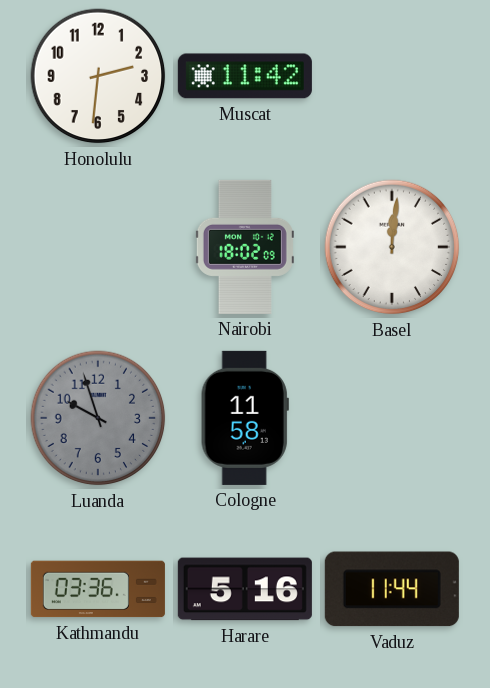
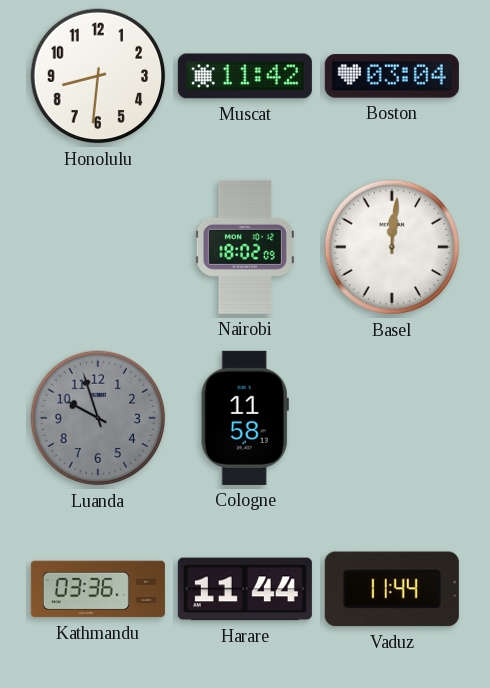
Honolulu: 2:31 -> 8:31 (98, 76)
Boston: none -> 03:04 (392, 76)
Harare: 5:16 -> 11:44 (245, 589)
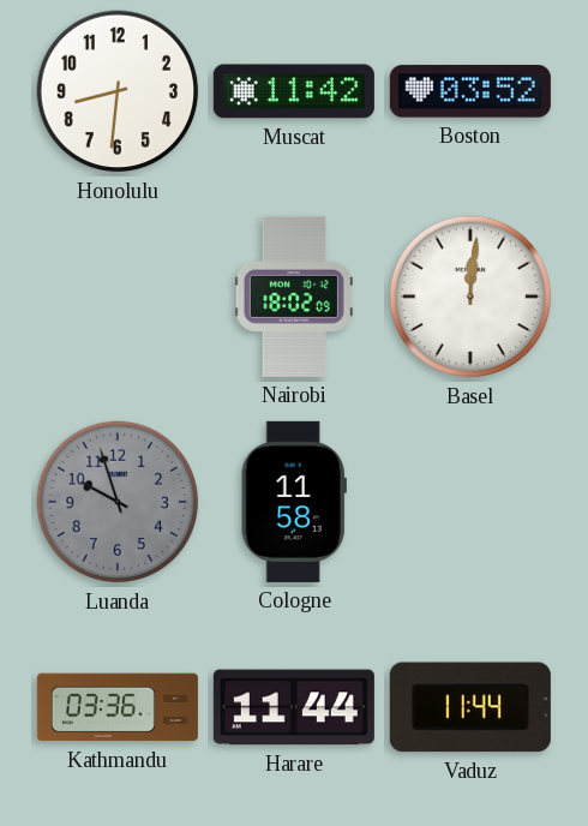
Boston: 03:04 -> 03:52 (470, 91)
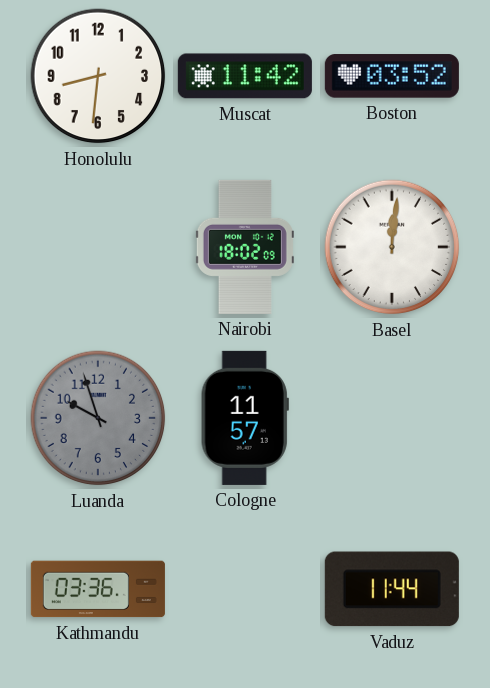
Cologne: 11:58 -> 11:57 (245, 418)
Harare: 11:44 -> none (294, 707)
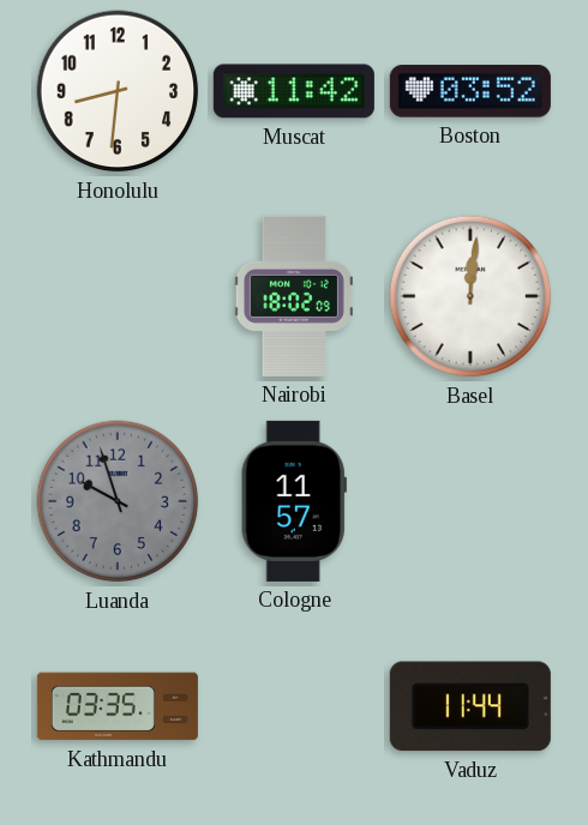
Kathmandu: 03:36 -> 03:35 (118, 706)
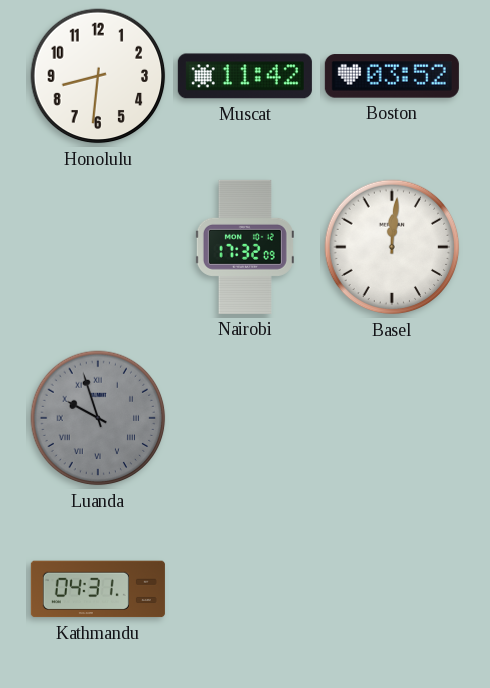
Nairobi: 18:02 -> 17:32 (245, 247)
Luanda numerals: Arabic -> Roman (98, 418)
Cologne: 11:57 -> none (294, 501)
Kathmandu: 03:35 -> 04:31 (98, 589)
Vaduz: 11:44 -> none (470, 706)
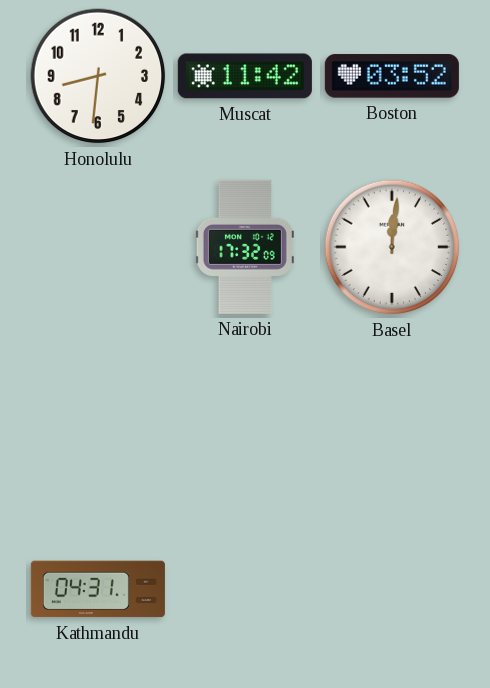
Luanda: 9:57 -> none (98, 418)
